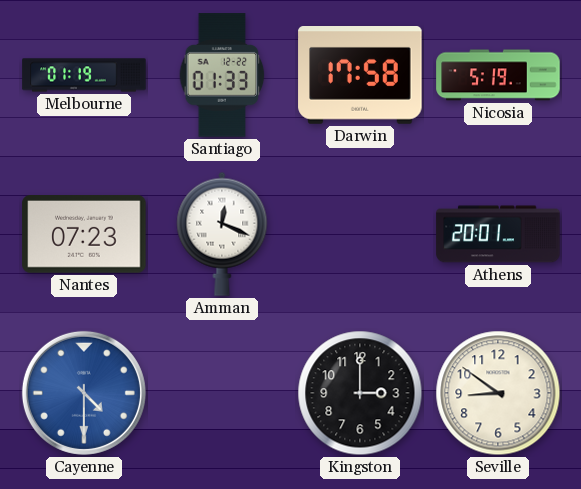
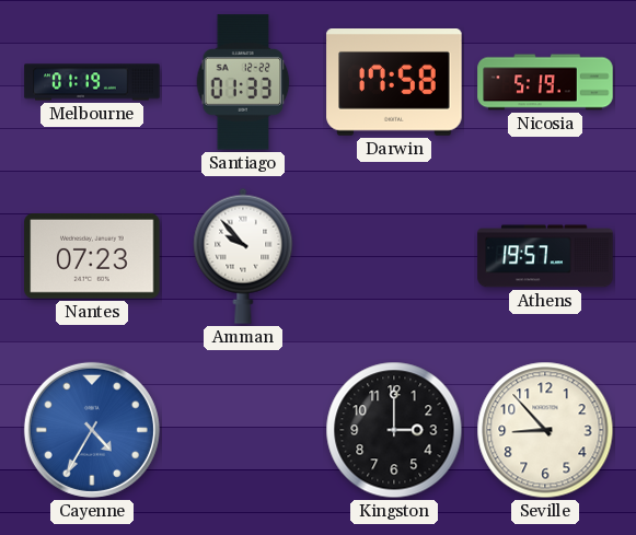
Amman: 12:19 -> 9:53 (243, 256)
Athens: 20:01 -> 19:57 (545, 256)
Cayenne: 4:30 -> 4:35 (92, 430)
Seville: 8:51 -> 8:53 (545, 430)
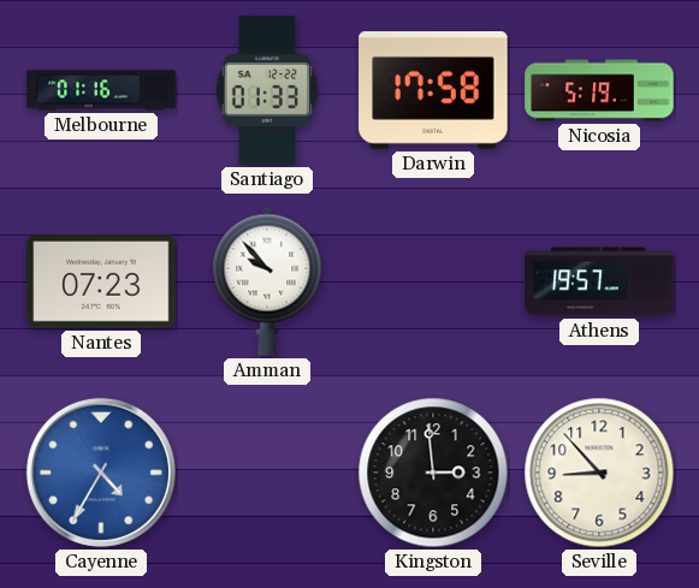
Melbourne: 01:19 -> 01:16 (101, 90)
Kingston: 3:00 -> 2:59 (433, 473)
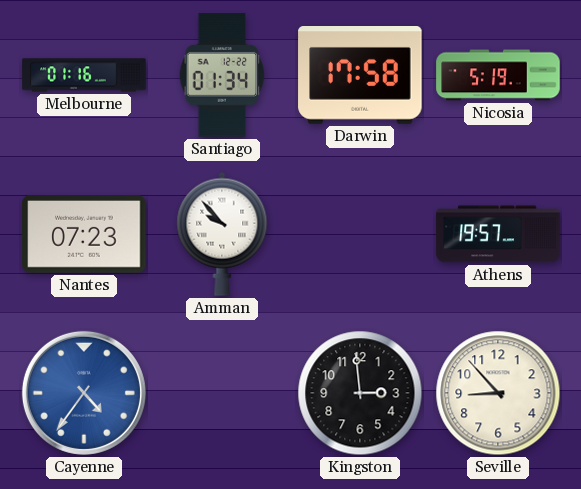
Santiago: 01:33 -> 01:34 (222, 75)
Cayenne: 4:35 -> 4:36 (84, 393)
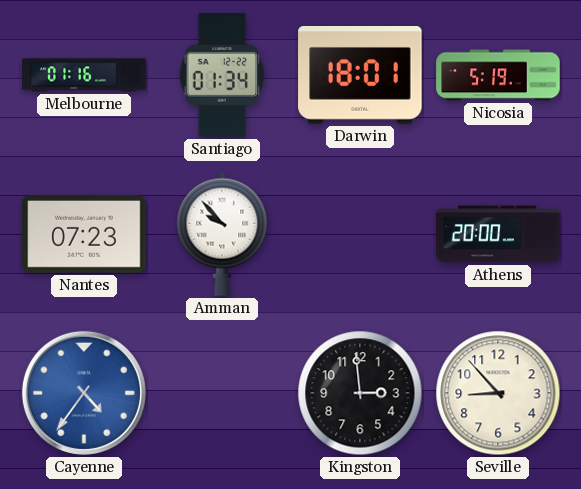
Darwin: 17:58 -> 18:01 (360, 76)
Athens: 19:57 -> 20:00 (498, 234)
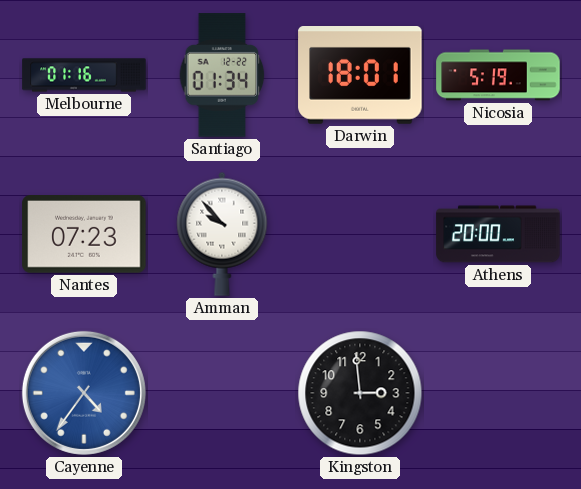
Seville: 8:53 -> none (498, 393)
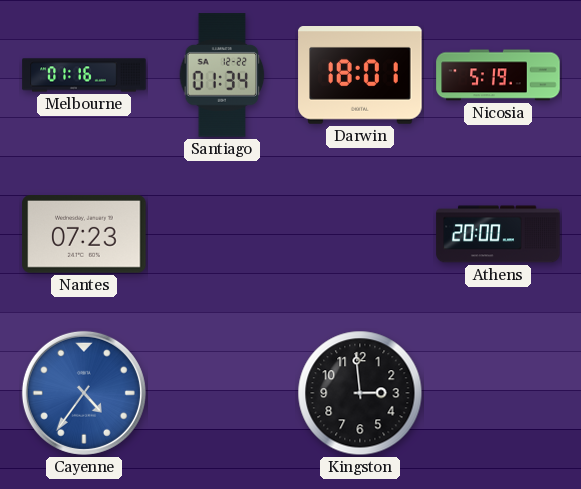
Amman: 9:53 -> none (222, 234)
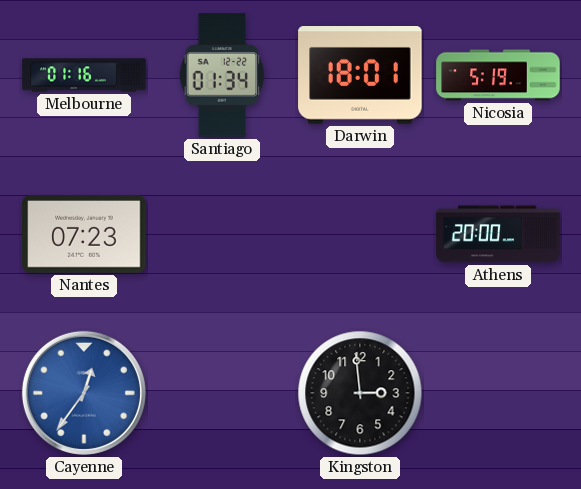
Cayenne: 4:36 -> 12:36 (84, 393)
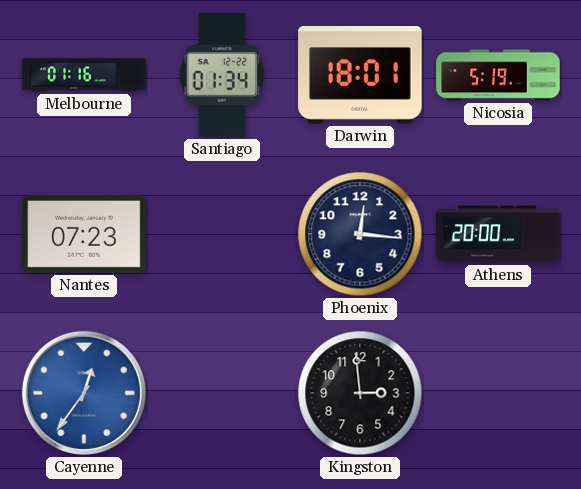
Phoenix: none -> 12:16 (360, 234)
